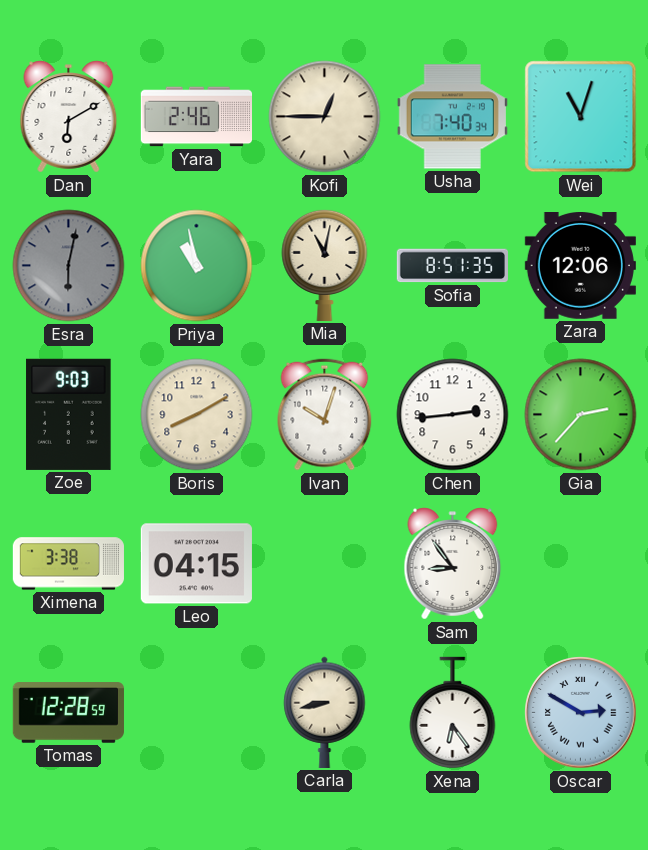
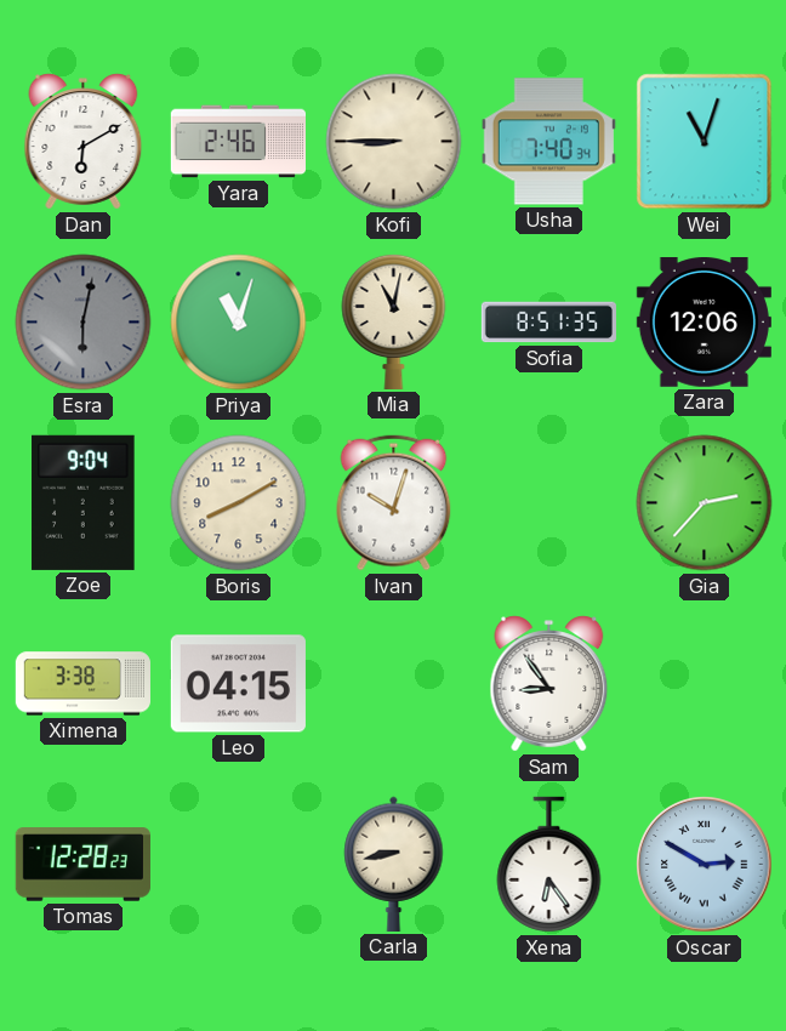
Kofi: 12:45 -> 8:45 (394, 142)
Priya: 10:58 -> 11:03 (239, 323)
Zoe: 9:03 -> 9:04 (84, 502)
Chen: 2:44 -> none (453, 415)
Tomas: 12:28:59 -> 12:28:23 (82, 865)
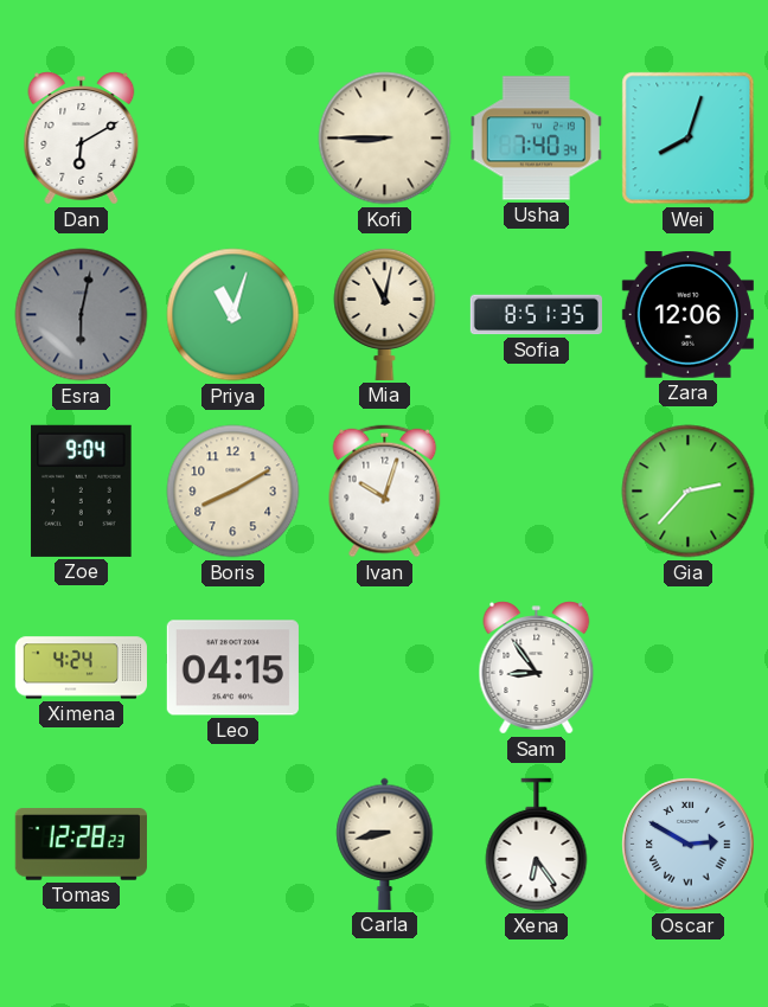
Yara: 2:46 -> none (238, 142)
Wei: 11:03 -> 8:03 (689, 139)
Ximena: 3:38 -> 4:24 (81, 668)
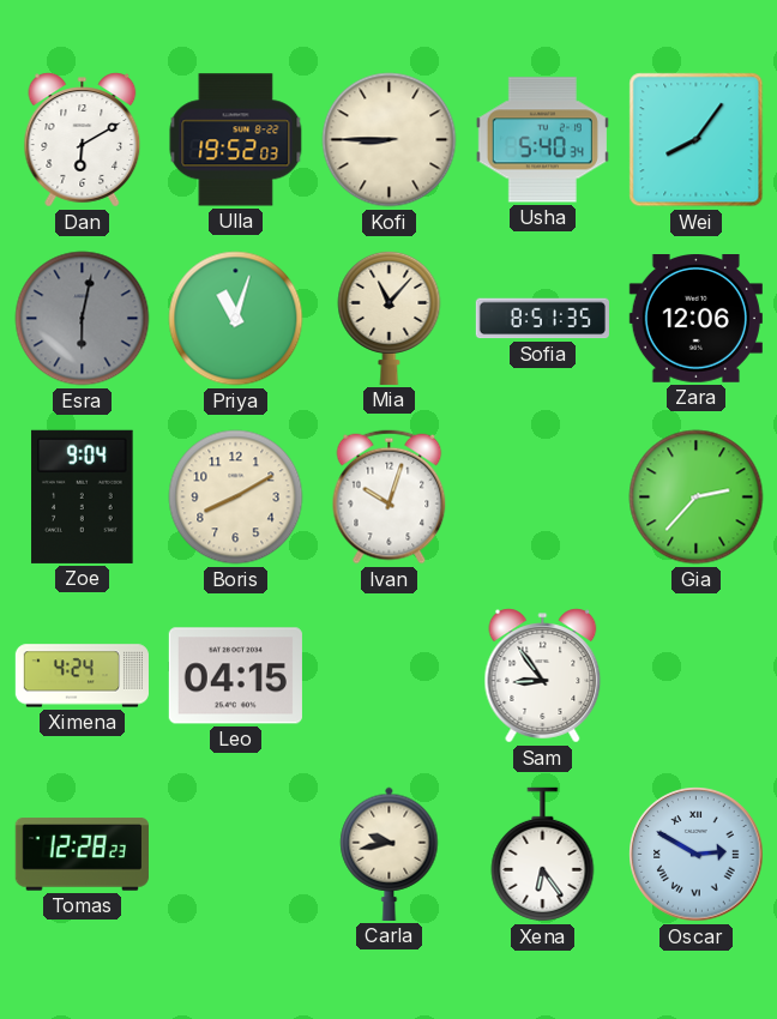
Ulla: none -> 19:52 (236, 140)
Usha: 7:40 -> 5:40 (542, 140)
Wei: 8:03 -> 8:06 (697, 140)
Mia: 11:02 -> 11:07 (390, 318)
Carla: 8:43 -> 9:43 (390, 854)
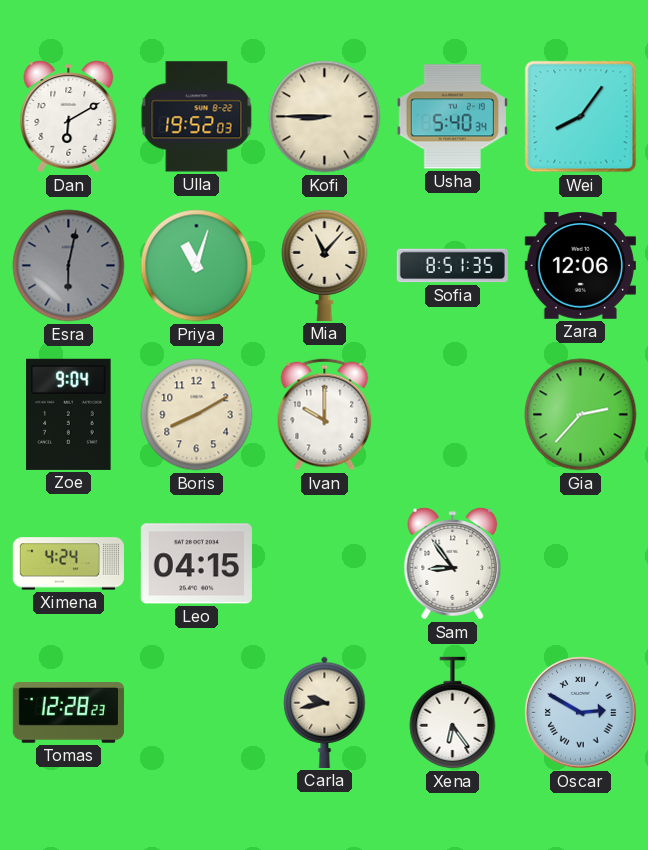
Ivan: 10:03 -> 10:00 (325, 415)
